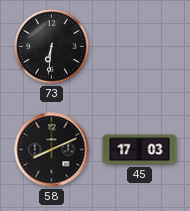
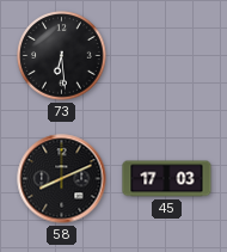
73: 6:31 -> 6:29 (62, 56)
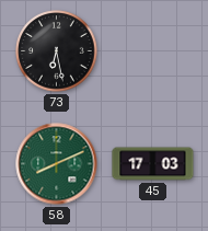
73: 6:29 -> 6:28 (57, 51)
58 dial: black -> green (57, 164)
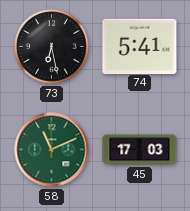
74: none -> 5:41 (140, 46)
58: 8:11 -> 11:11 (52, 150)
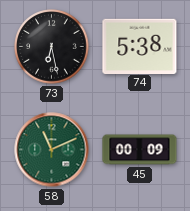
74: 5:41 -> 5:38 (140, 46)
45: 17:03 -> 00:09 (140, 150)
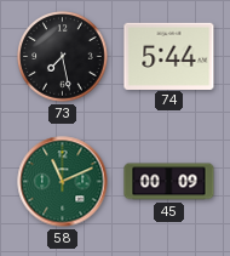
73: 6:28 -> 7:28 (63, 57)
74: 5:38 -> 5:44 (169, 56)
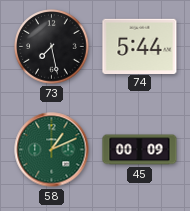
58: 11:11 -> 1:11 (52, 150)
